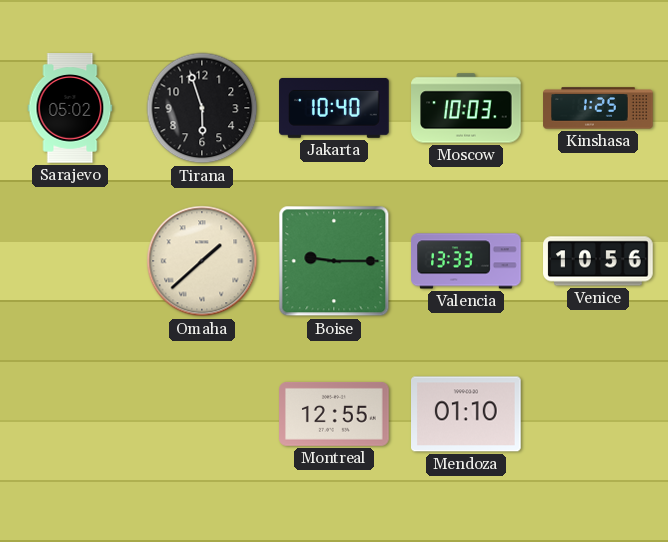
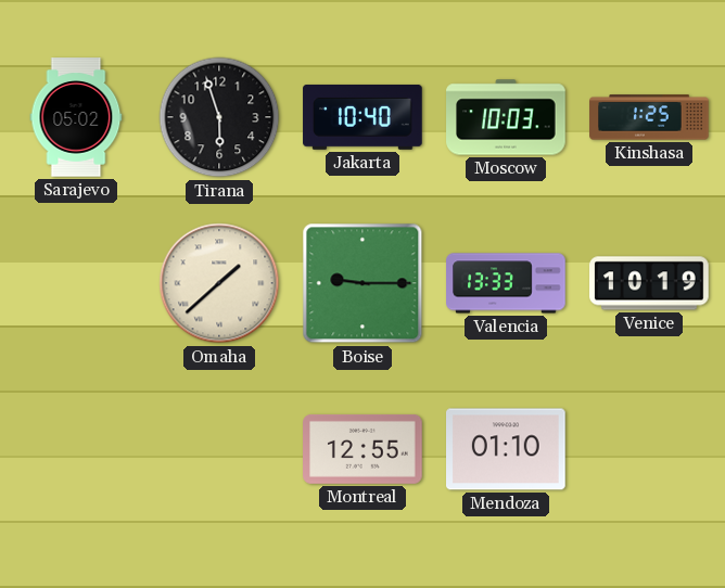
Venice: 10:56 -> 10:19 (649, 283)
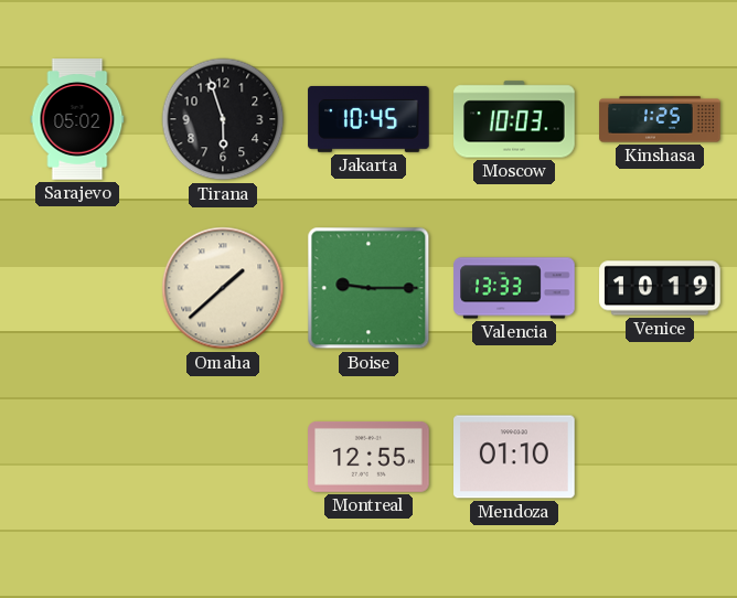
Jakarta: 10:40 -> 10:45 (368, 119)
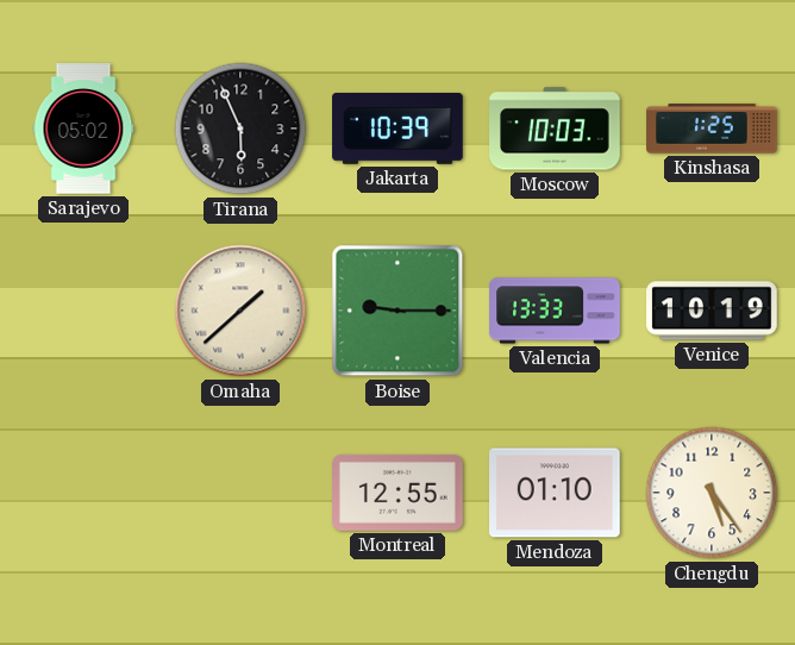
Tirana: 5:57 -> 5:56 (240, 129)
Jakarta: 10:45 -> 10:39 (397, 129)
Chengdu: none -> 5:24 (712, 493)
